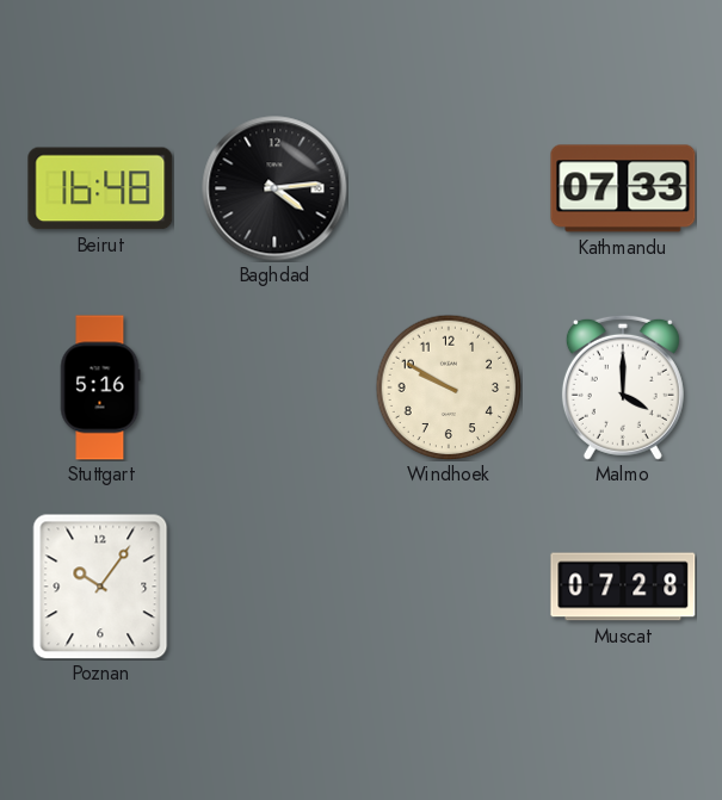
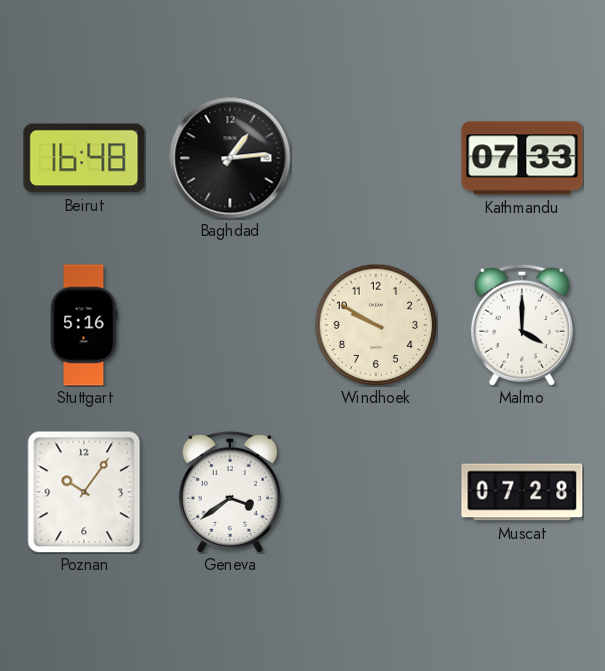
Baghdad: 4:14 -> 1:14 (230, 158)
Geneva: none -> 3:39 (230, 492)
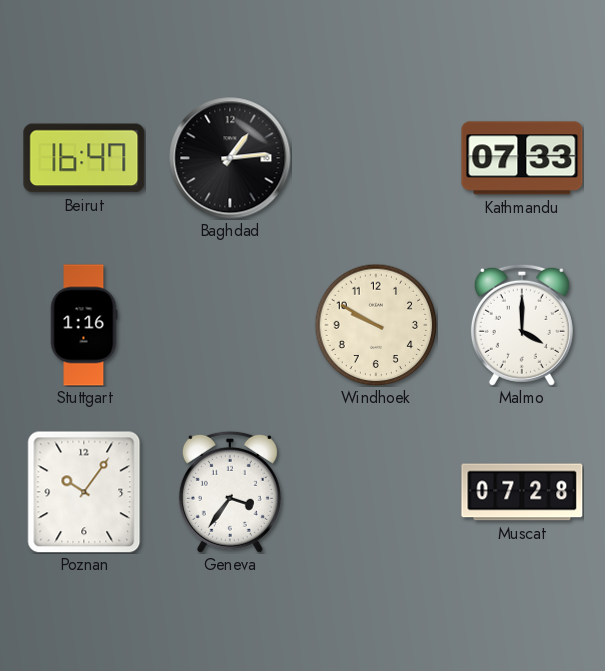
Beirut: 16:48 -> 16:47 (84, 158)
Stuttgart: 5:16 -> 1:16 (84, 325)
Geneva: 3:39 -> 3:36 (230, 492)
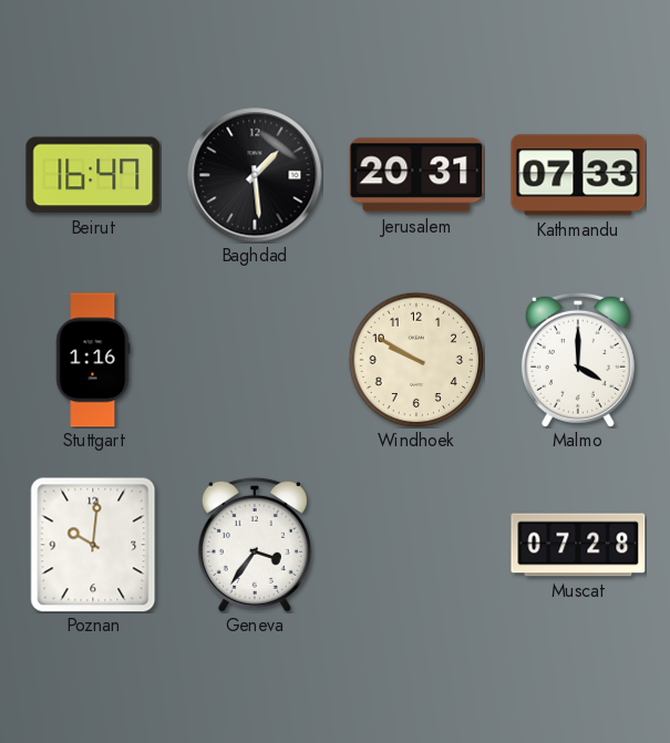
Baghdad: 1:14 -> 1:29 (255, 175)
Jerusalem: none -> 20:31 (416, 175)
Poznan: 10:06 -> 10:01 (93, 545)
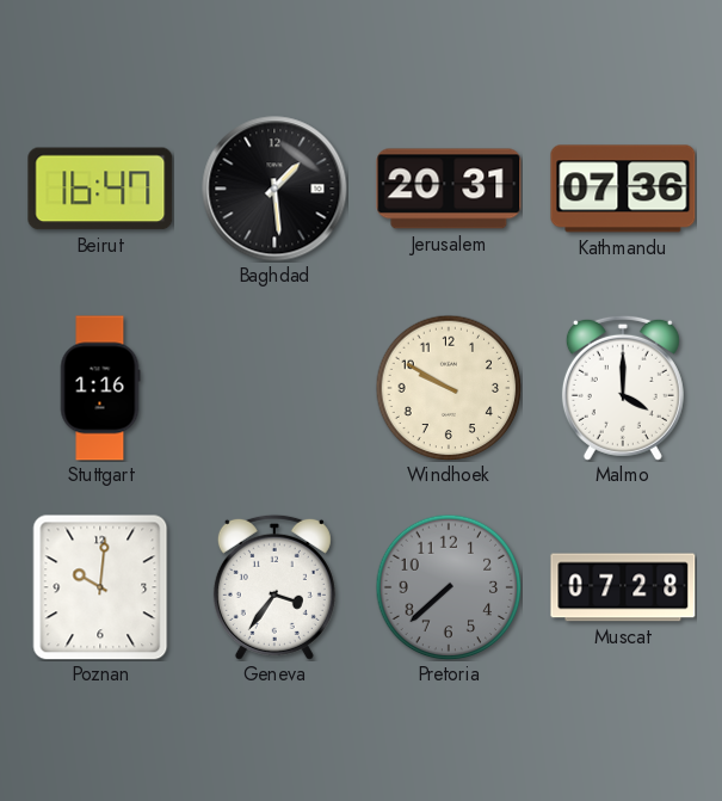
Kathmandu: 07:33 -> 07:36 (623, 189)
Pretoria: none -> 7:38 (449, 587)
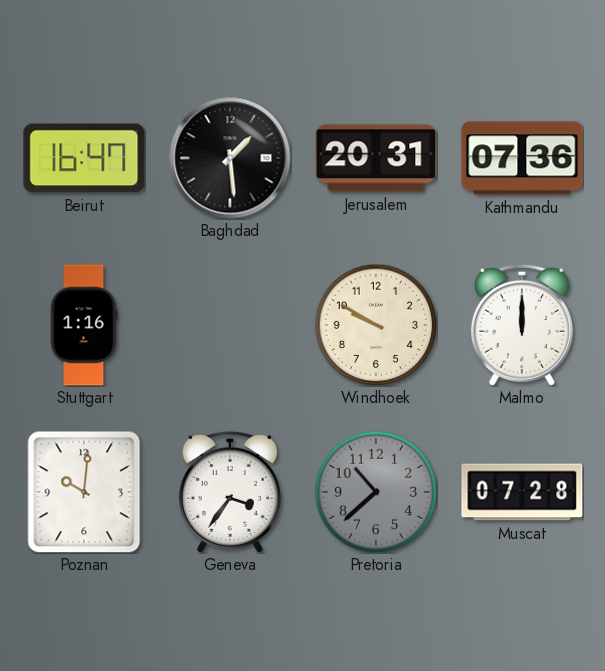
Malmo: 4:00 -> 12:00 (522, 325)
Pretoria: 7:38 -> 10:38 (376, 492)
